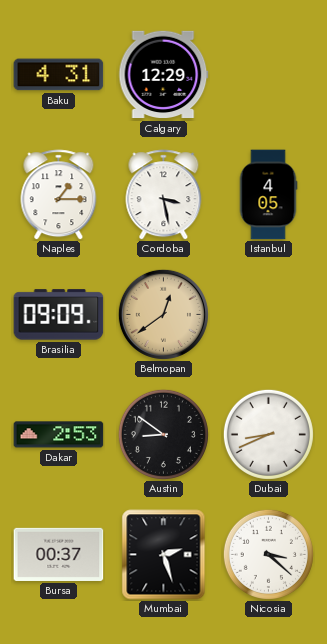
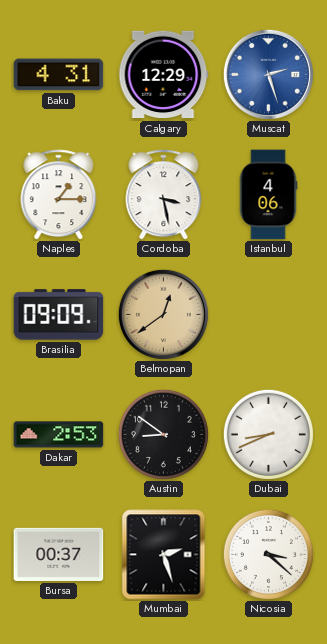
Muscat: none -> 2:27 (268, 74)
Istanbul: 4:05 -> 4:06 (268, 195)
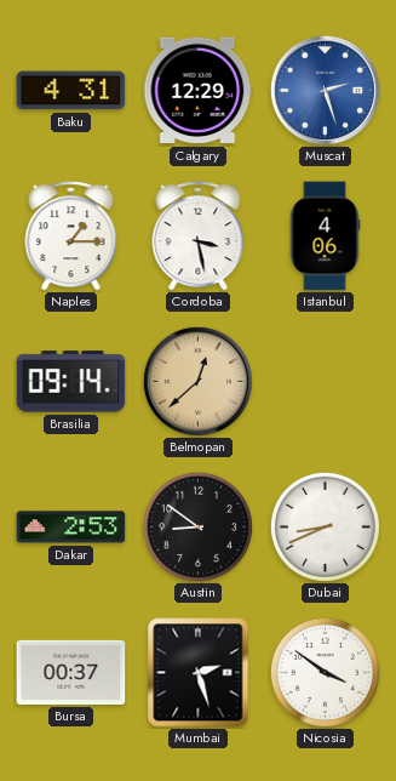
Brasilia: 09:09 -> 09:14 (71, 382)
Belmopan: 12:39 -> 12:38 (197, 381)
Nicosia: 3:22 -> 3:51 (325, 672)
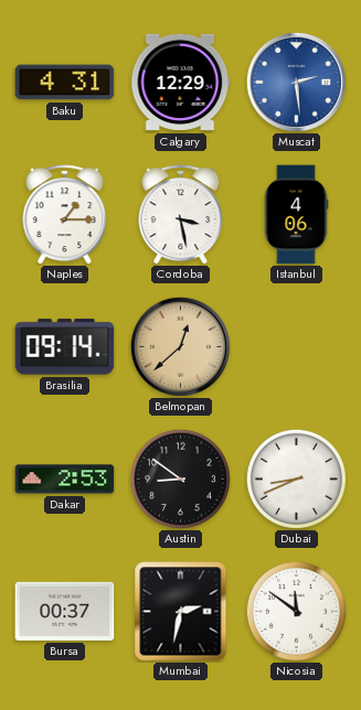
Muscat: 2:27 -> 2:29 (296, 82)
Mumbai: 2:27 -> 2:32 (181, 612)
Nicosia: 3:51 -> 11:51 (296, 611)
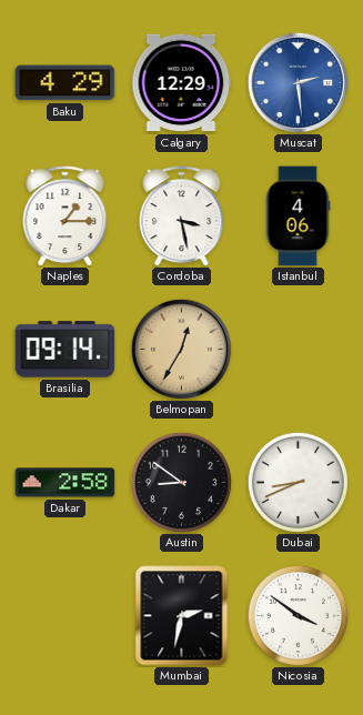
Baku: 4:31 -> 4:29 (65, 83)
Belmopan: 12:38 -> 12:35 (181, 349)
Dakar: 2:53 -> 2:58 (65, 483)
Bursa: 00:37 -> none (65, 611)
Nicosia: 11:51 -> 3:51 (298, 615)
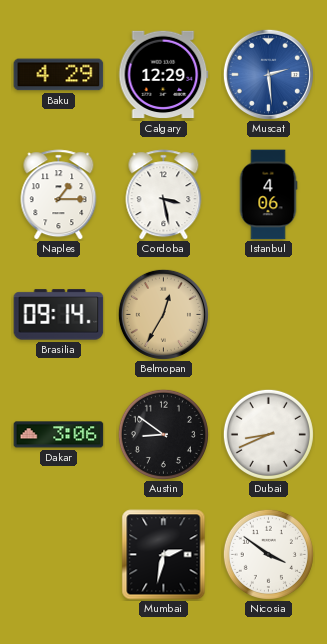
Dakar: 2:58 -> 3:06 (59, 435)
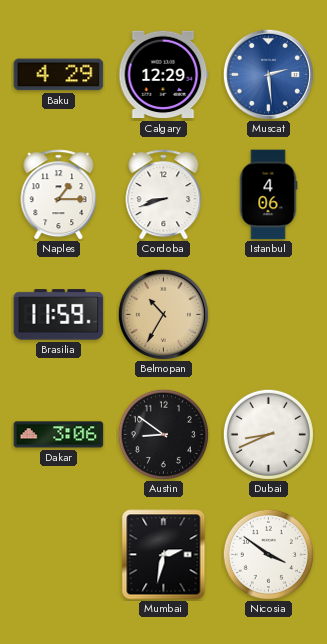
Cordoba: 3:28 -> 8:42 (164, 195)
Brasilia: 09:14 -> 11:59 (59, 315)
Belmopan: 12:35 -> 10:35 (163, 314)
